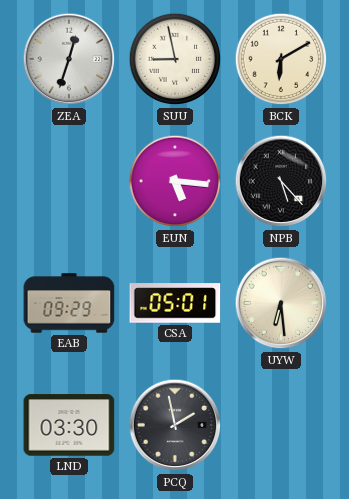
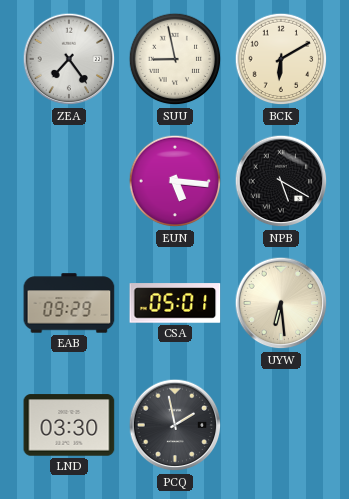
ZEA: 12:33 -> 7:24 (69, 59)
NPB: 5:23 -> 5:20 (281, 181)
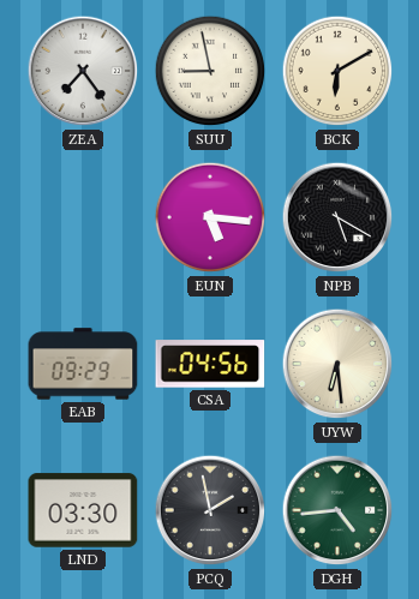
CSA: 05:01 -> 04:56 (210, 364)
DGH: none -> 4:44 (337, 510)
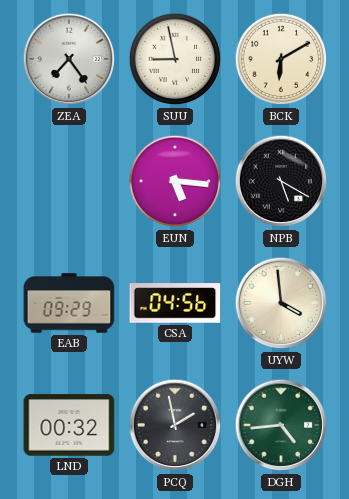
UYW: 6:29 -> 3:59 (281, 303)
LND: 03:30 -> 00:32 (69, 425)
